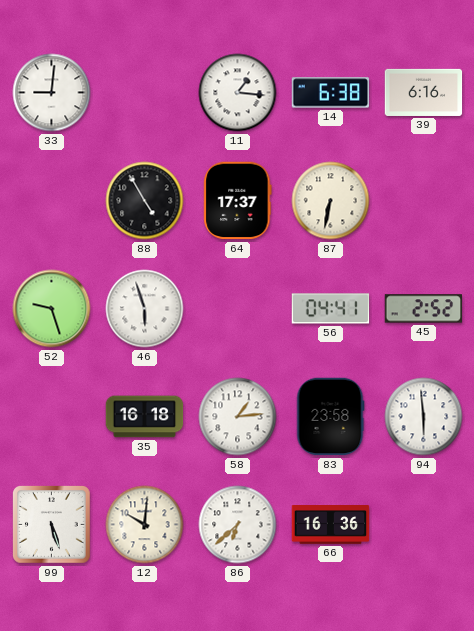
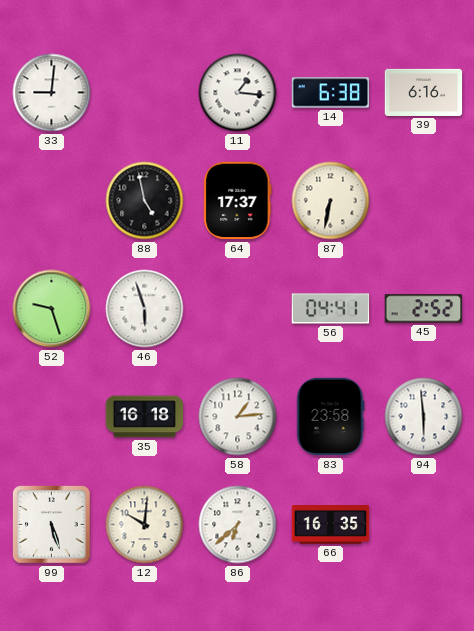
88: 4:55 -> 4:58 (145, 201)
66: 16:36 -> 16:35 (331, 525)
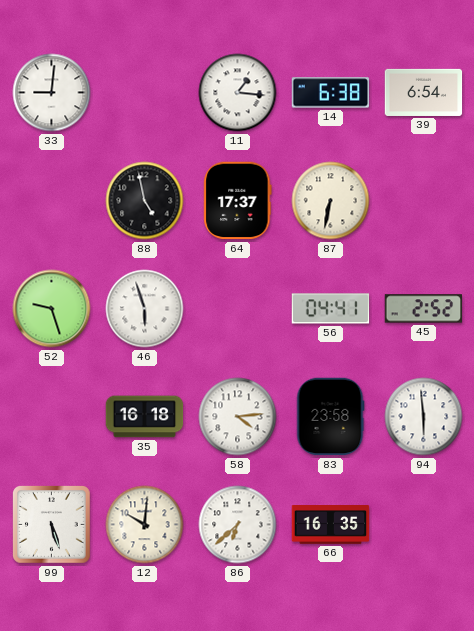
39: 6:16 -> 6:54 (424, 92)
58: 1:14 -> 4:14 (238, 417)
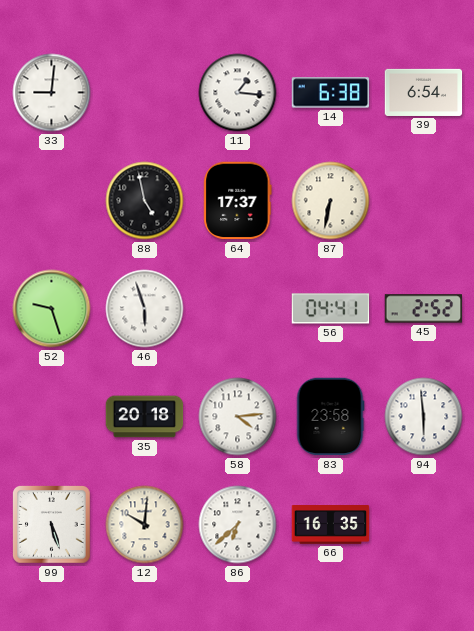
35: 16:18 -> 20:18 (145, 417)
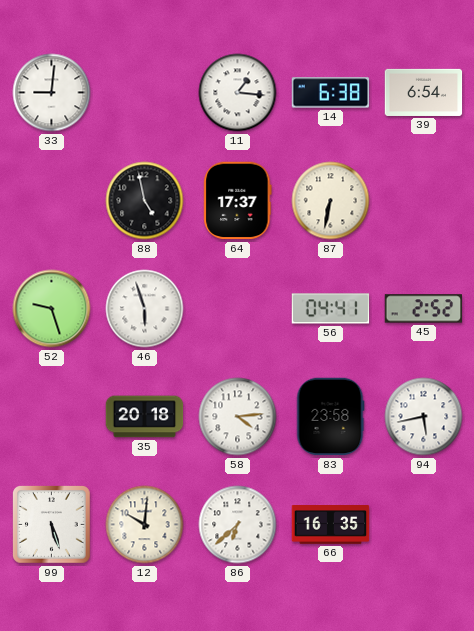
94: 5:59 -> 5:43 (424, 417)
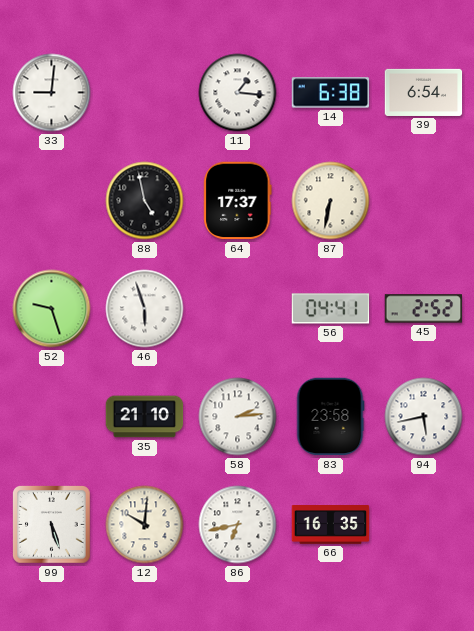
35: 20:18 -> 21:10 (145, 417)
58: 4:14 -> 2:14 (238, 417)
86: 6:38 -> 6:43 (238, 525)
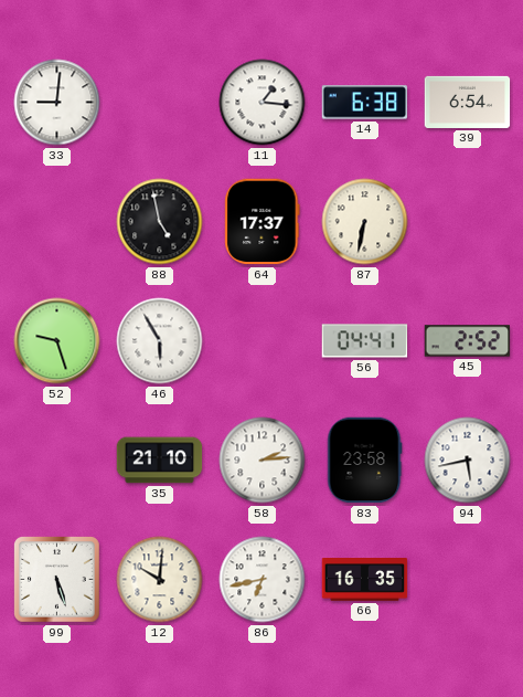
46: 5:57 -> 5:55 (160, 341)
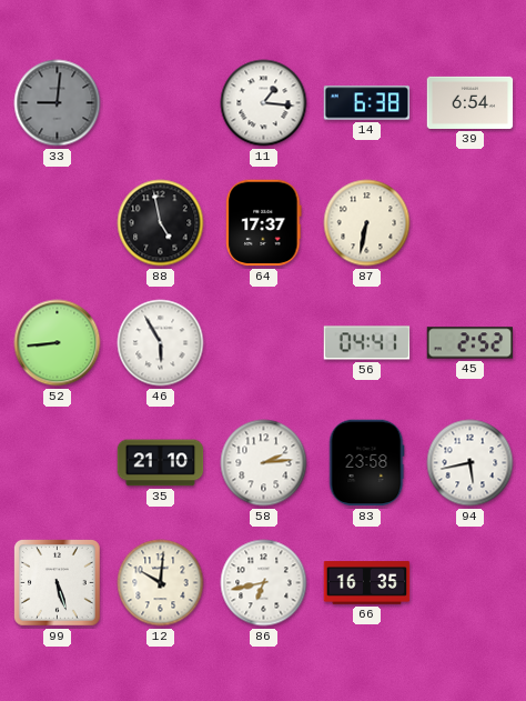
33 dial: white -> grey (58, 103)
52: 9:27 -> 8:44 (58, 343)
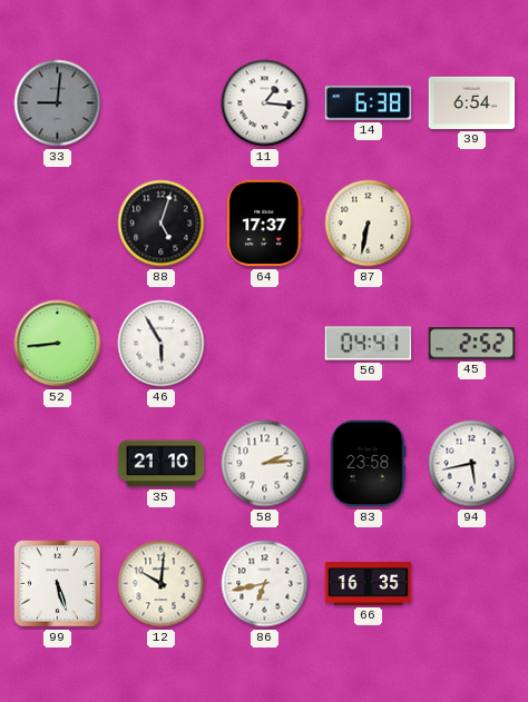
88: 4:58 -> 5:03 (162, 224)
